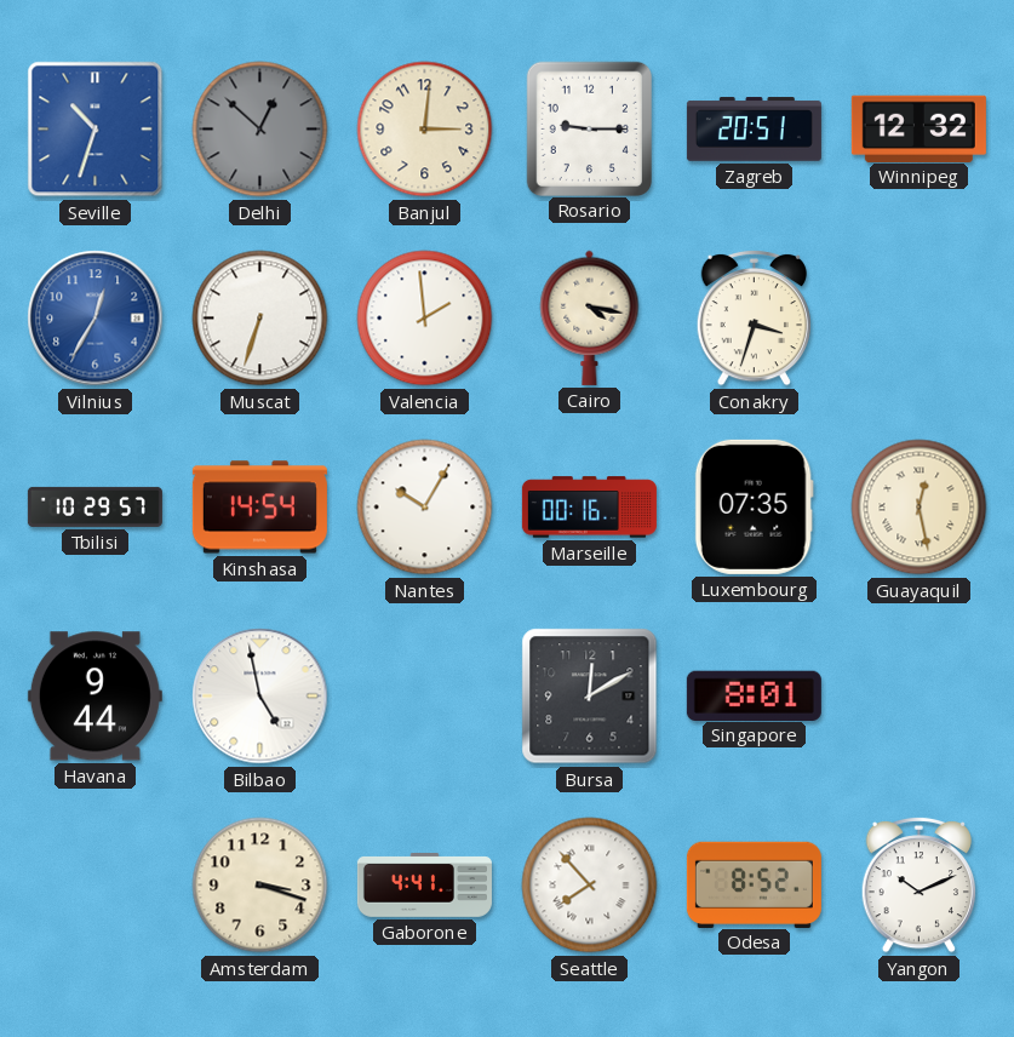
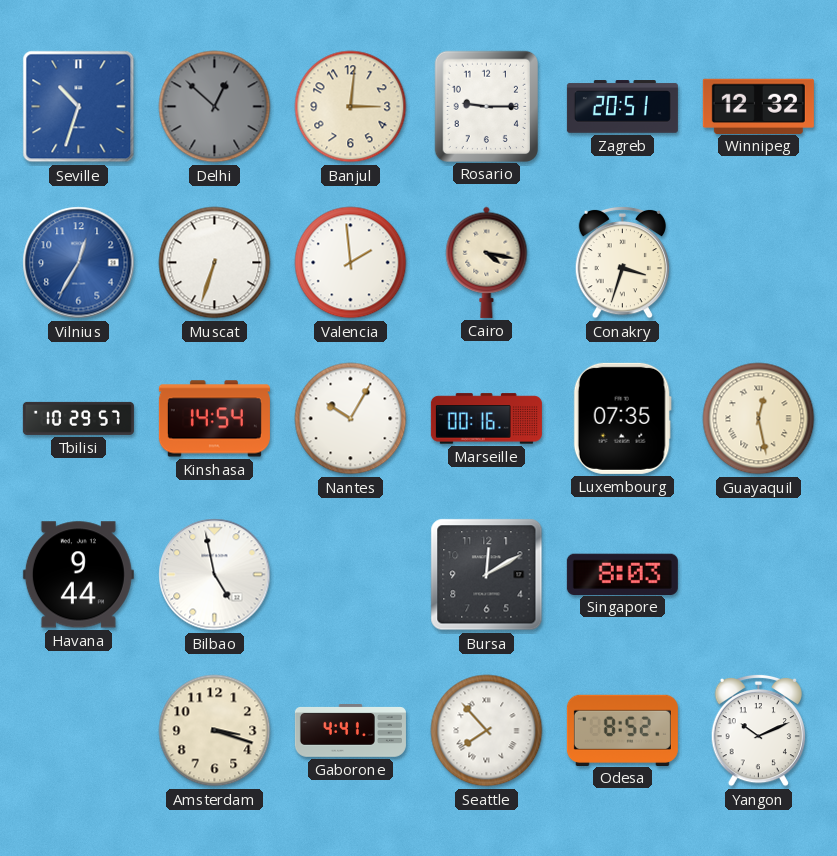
Singapore: 8:01 -> 8:03 (622, 574)
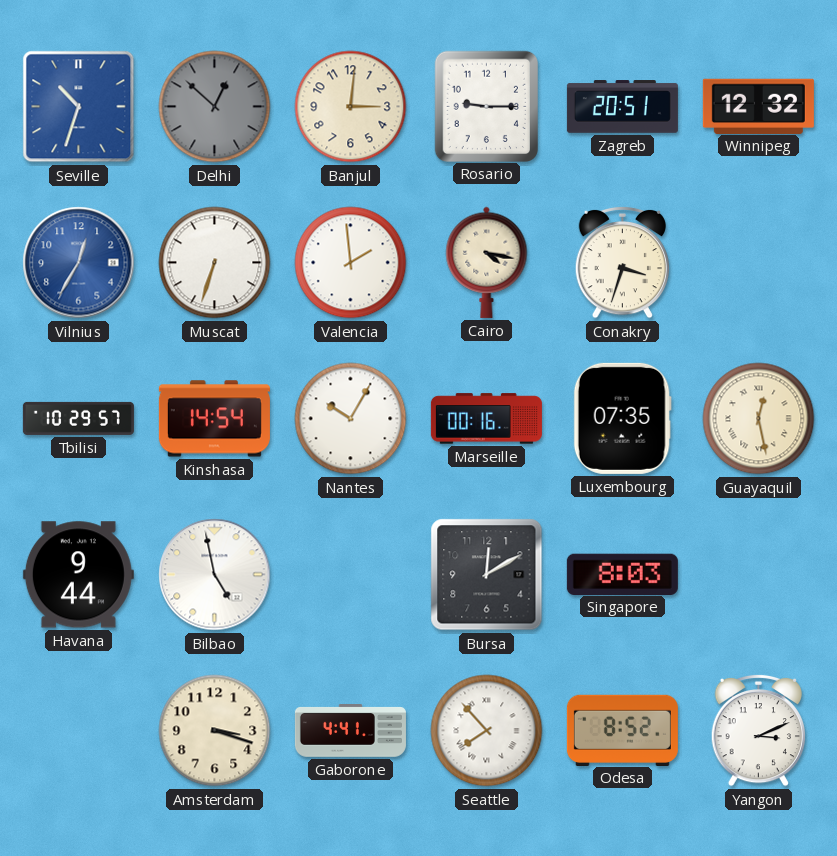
Yangon: 10:11 -> 3:11 (758, 730)
